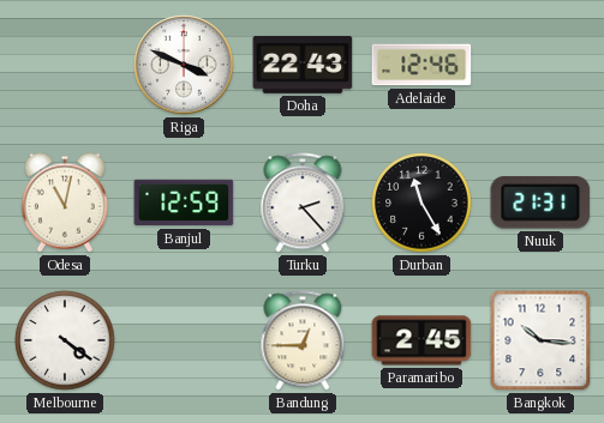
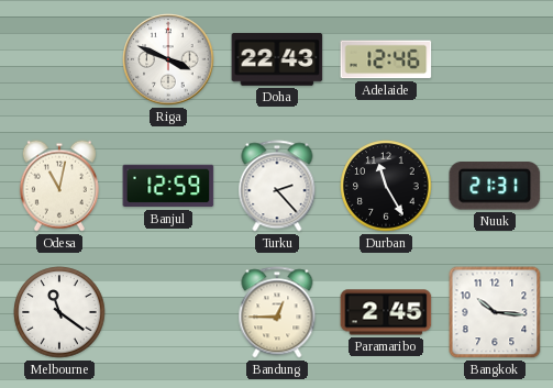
Melbourne: 4:21 -> 11:21 (59, 312)
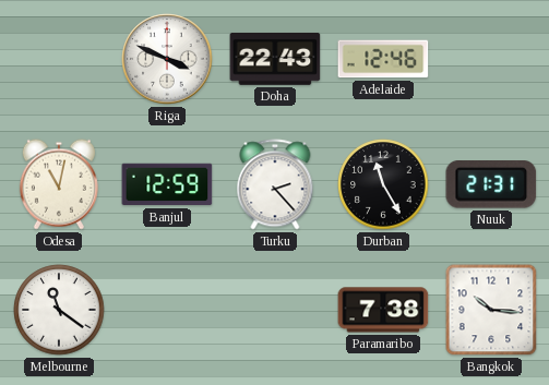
Bandung: 12:45 -> none (277, 312)
Paramaribo: 2:45 -> 7:38 (383, 310)
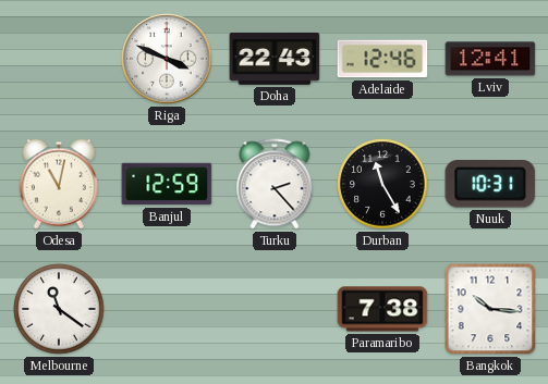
Lviv: none -> 12:41 (490, 59)
Nuuk: 21:31 -> 10:31 (490, 185)
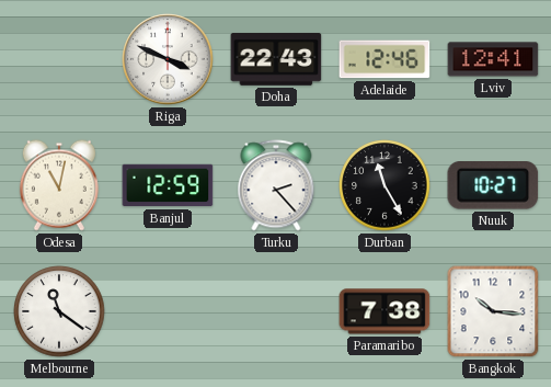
Nuuk: 10:31 -> 10:27 (493, 186)
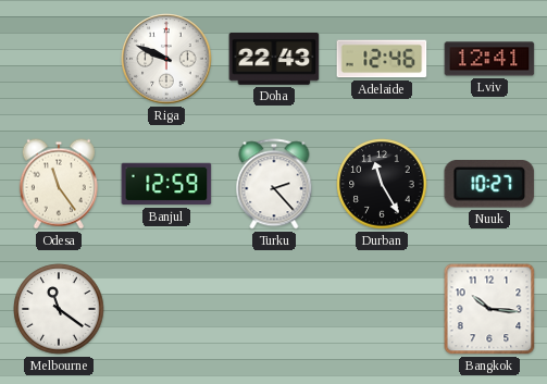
Riga: 3:49 -> 9:49 (166, 59)
Odesa: 11:02 -> 11:24 (59, 184)
Paramaribo: 7:38 -> none (384, 311)
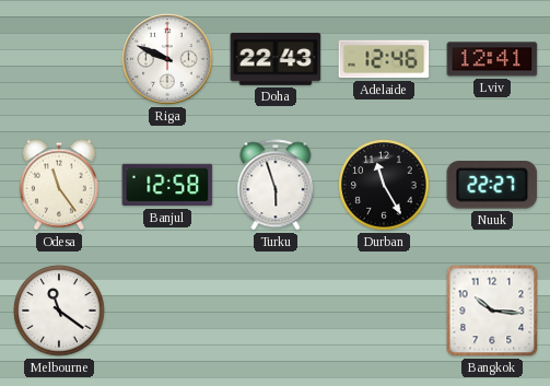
Banjul: 12:59 -> 12:58 (167, 185)
Turku: 2:23 -> 5:57 (276, 185)
Nuuk: 10:27 -> 22:27 (492, 186)
